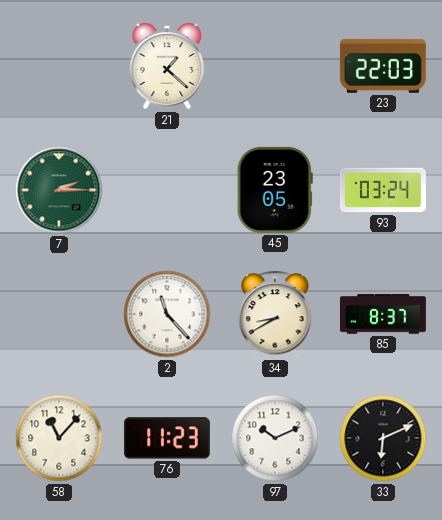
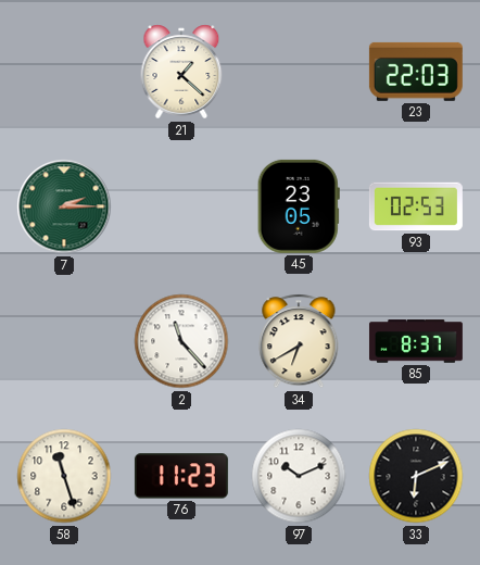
93: 03:24 -> 02:53 (416, 206)
34: 8:40 -> 6:40 (299, 341)
58: 11:07 -> 11:27 (64, 476)
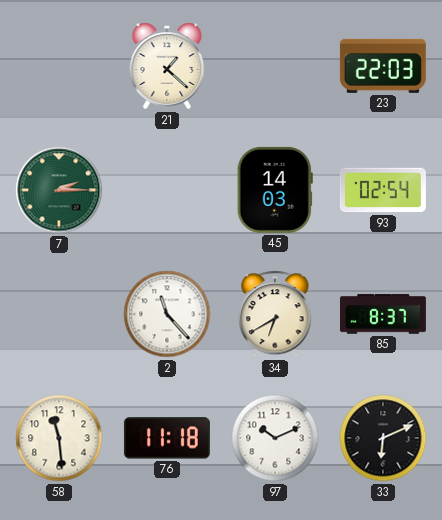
45: 23:05 -> 14:03 (275, 190)
93: 02:53 -> 02:54 (383, 190)
58: 11:27 -> 11:29 (59, 438)
76: 11:23 -> 11:18 (167, 438)
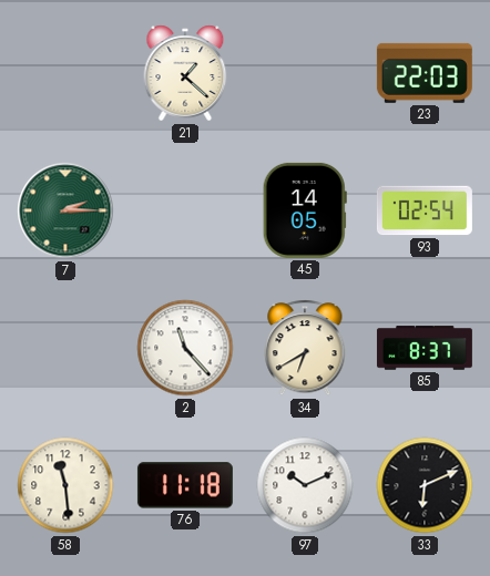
45: 14:03 -> 14:05 (305, 210)
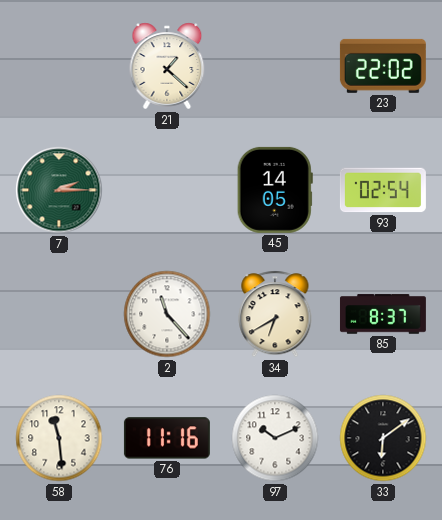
23: 22:03 -> 22:02 (383, 66)
76: 11:18 -> 11:16 (167, 438)
33: 6:11 -> 6:09 (383, 438)
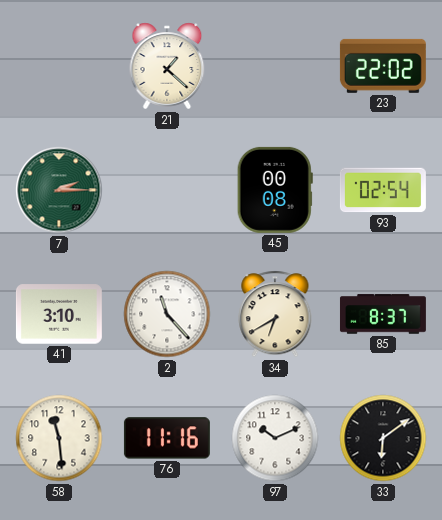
45: 14:05 -> 00:08 (275, 190)
41: none -> 3:10 (59, 314)
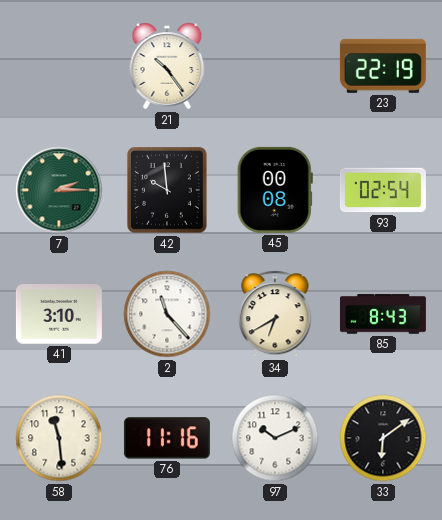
21: 1:22 -> 10:24 (167, 66)
23: 22:02 -> 22:19 (383, 66)
42: none -> 9:59 (168, 191)
85: 8:37 -> 8:43 (383, 314)
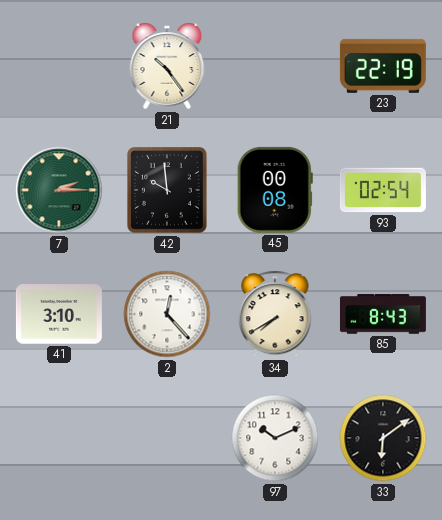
2: 11:23 -> 12:23 (167, 314)
34: 6:40 -> 7:40 (275, 314)
58: 11:29 -> none (59, 438)
76: 11:16 -> none (167, 438)
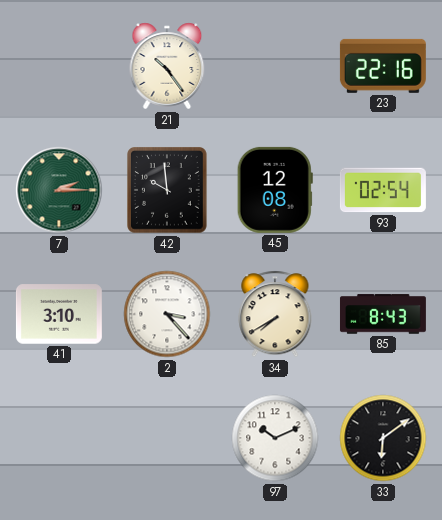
23: 22:19 -> 22:16 (383, 66)
45: 00:08 -> 12:08 (275, 190)
2: 12:23 -> 3:23 (167, 314)
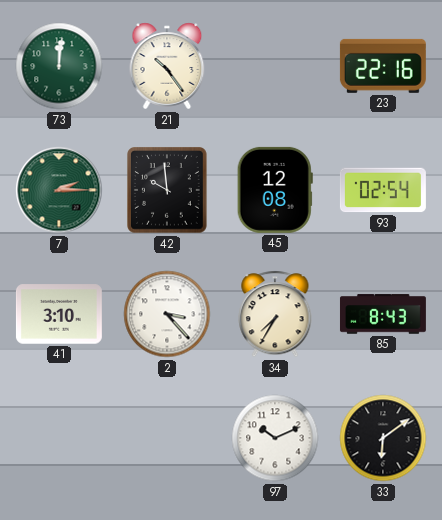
73: none -> 12:01 (59, 66)
34: 7:40 -> 7:35 (275, 314)
